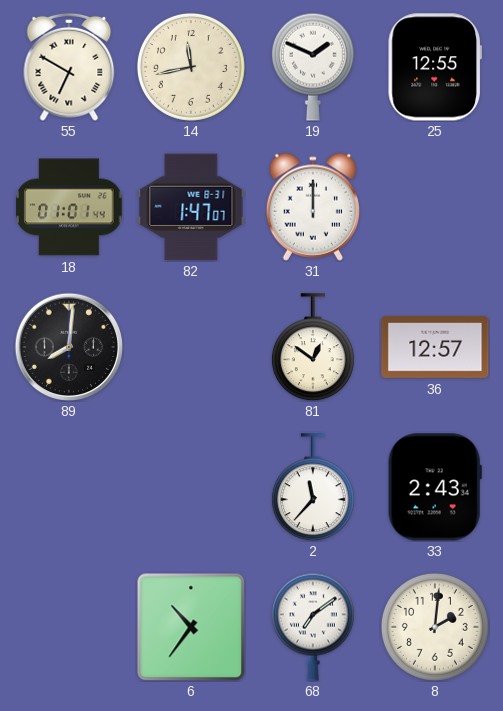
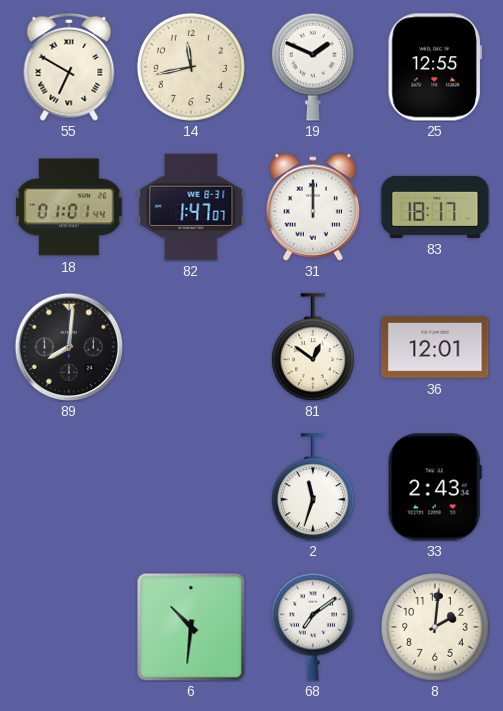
83: none -> 18:17 (435, 207)
36: 12:57 -> 12:01 (435, 347)
2: 11:37 -> 11:33 (313, 487)
6: 10:36 -> 10:31 (191, 627)
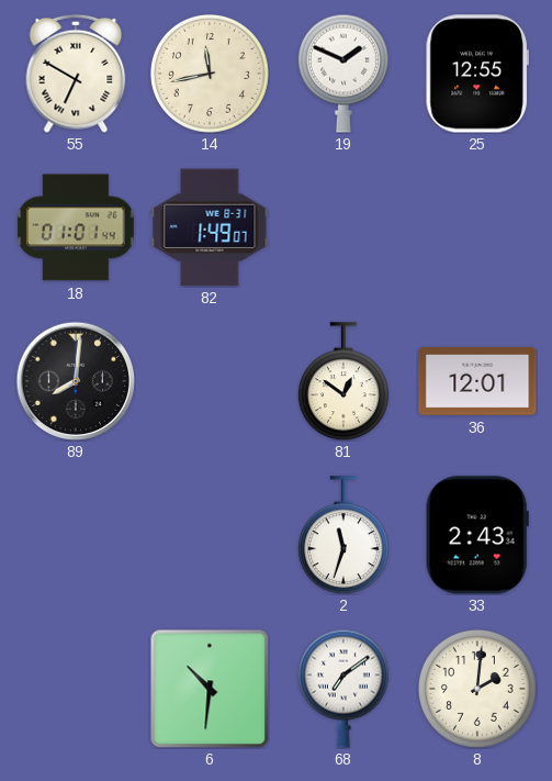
82: 1:47 -> 1:49 (210, 227)
31: 12:00 -> none (312, 207)
83: 18:17 -> none (435, 207)
